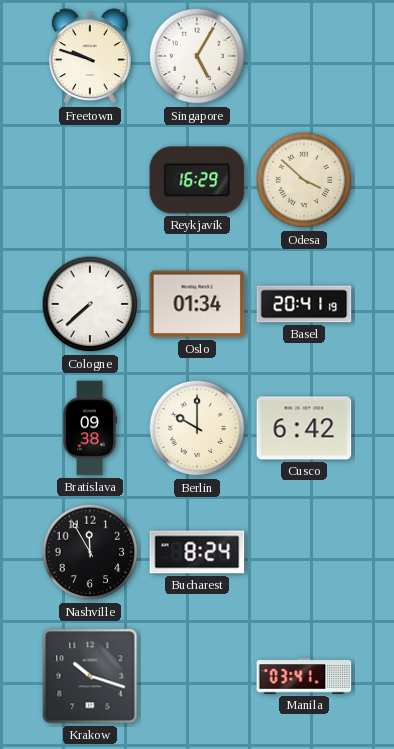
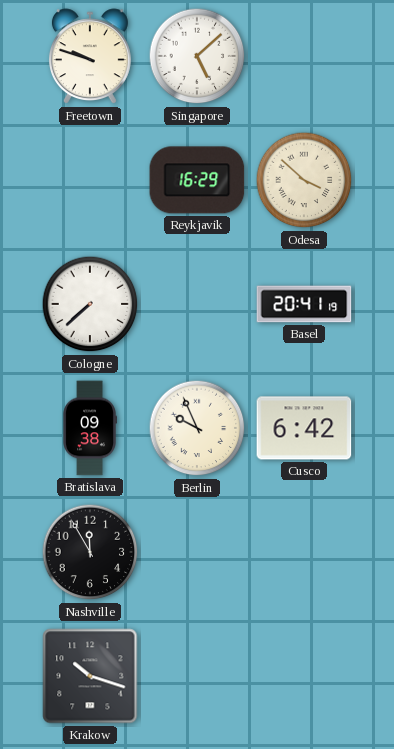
Singapore: 5:05 -> 5:08 (197, 56)
Oslo: 01:34 -> none (197, 304)
Berlin: 10:00 -> 9:56 (197, 428)
Bucharest: 8:24 -> none (197, 552)
Manila: 03:41 -> none (304, 676)
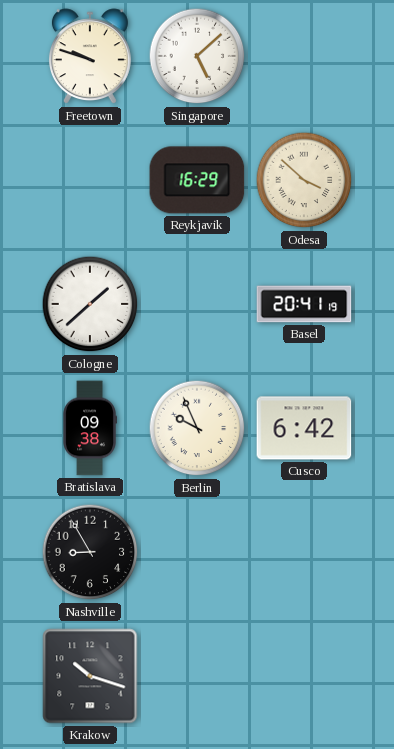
Cologne: 7:38 -> 1:38 (90, 304)
Nashville: 11:55 -> 8:55 (90, 552)
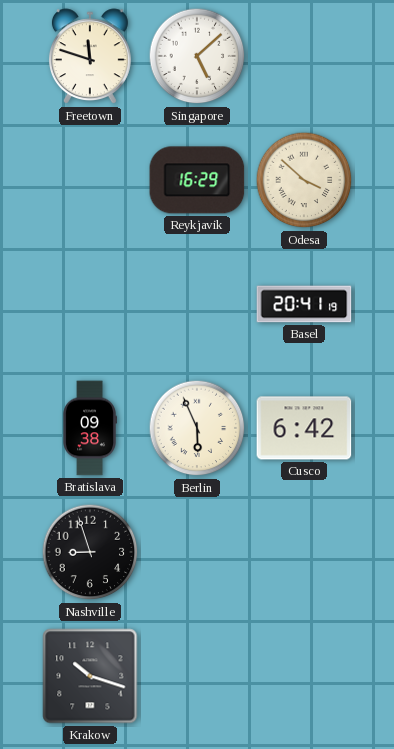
Freetown: 9:48 -> 11:48 (90, 57)
Cologne: 1:38 -> none (90, 304)
Berlin: 9:56 -> 5:56 (197, 428)
Nashville: 8:55 -> 8:57 (90, 552)
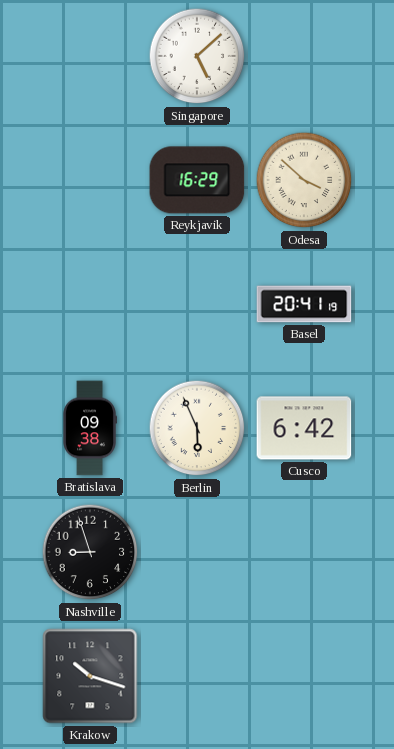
Freetown: 11:48 -> none (90, 57)
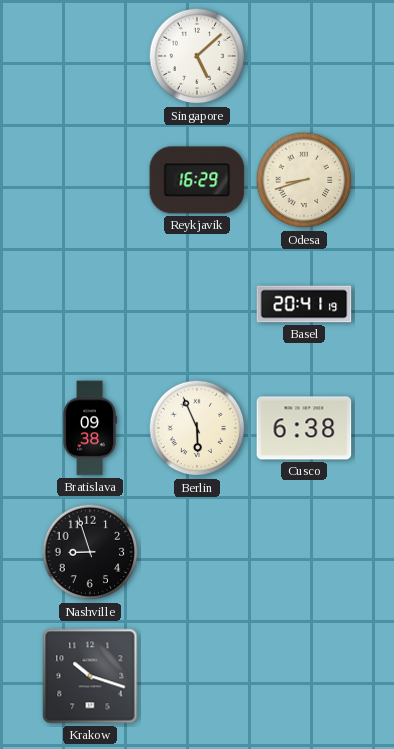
Odesa: 3:52 -> 8:42 (304, 180)
Cusco: 6:42 -> 6:38 (304, 428)
